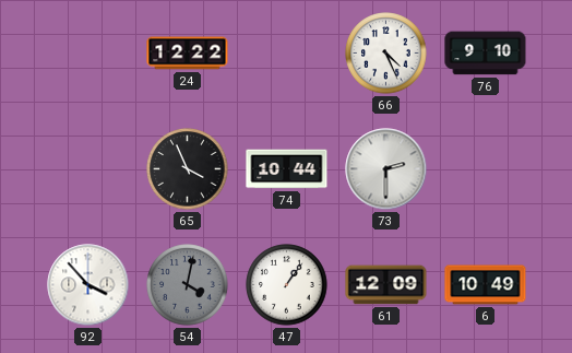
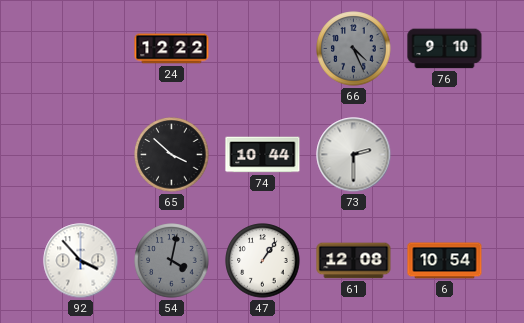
66 dial: white -> grey (354, 49)
65: 3:56 -> 3:52 (172, 155)
61: 12:09 -> 12:08 (354, 261)
6: 10:49 -> 10:54 (445, 261)
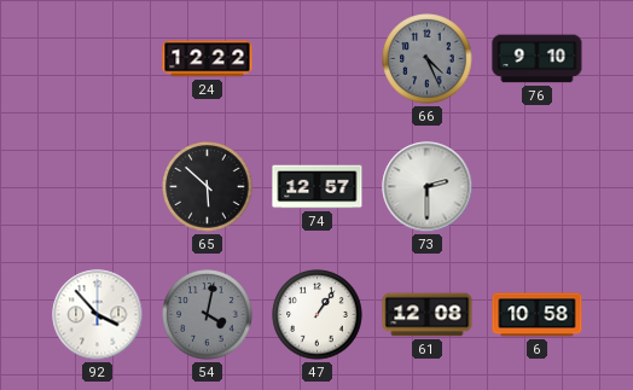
65: 3:52 -> 5:52 (208, 187)
74: 10:44 -> 12:57 (318, 187)
6: 10:54 -> 10:58 (538, 315)
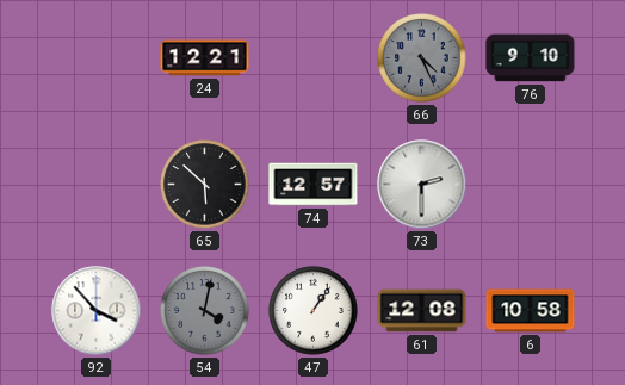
24: 12:22 -> 12:21 (205, 58)
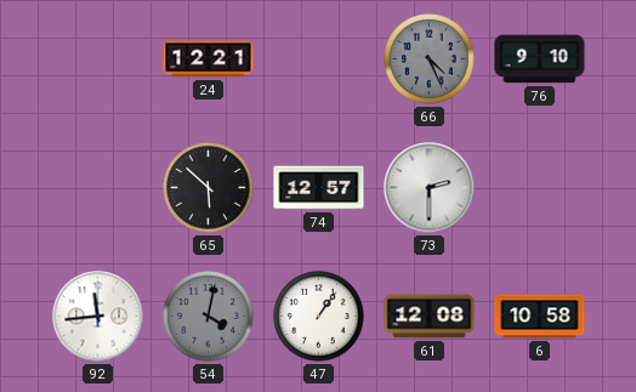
92: 3:53 -> 11:44 (98, 317)
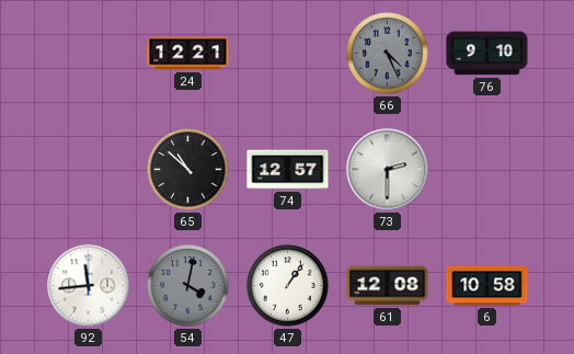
65: 5:52 -> 10:52 (188, 170)
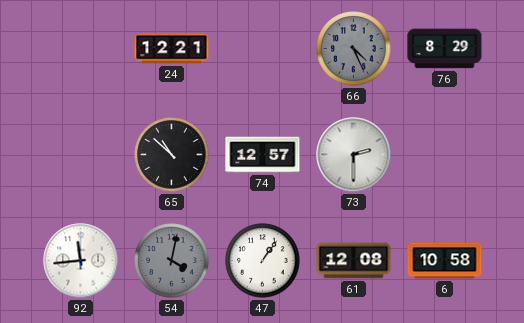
76: 9:10 -> 8:29 (445, 49)
